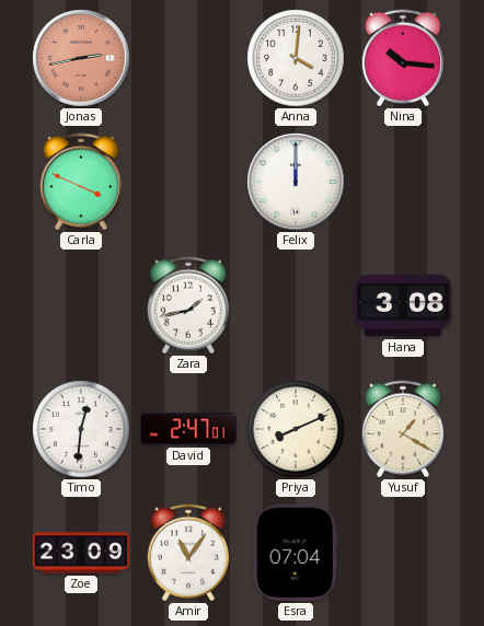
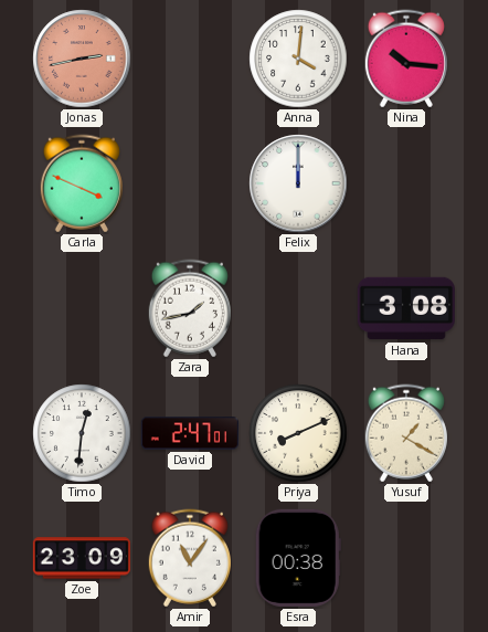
Esra: 07:04 -> 00:38 (298, 558)
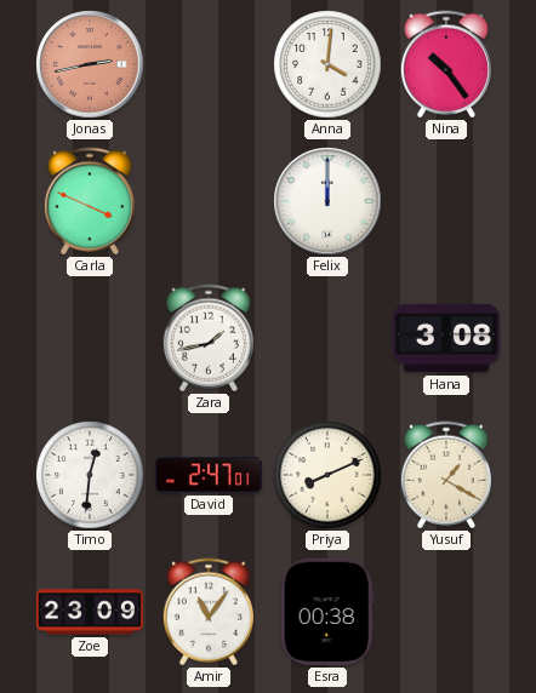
Nina: 10:16 -> 10:24 (446, 64)
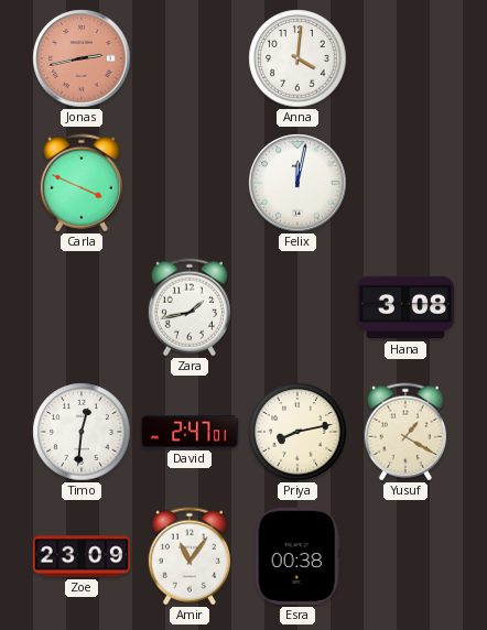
Nina: 10:24 -> none (446, 64)
Felix: 12:00 -> 12:02 (297, 183)
Priya: 8:11 -> 8:13 (297, 432)
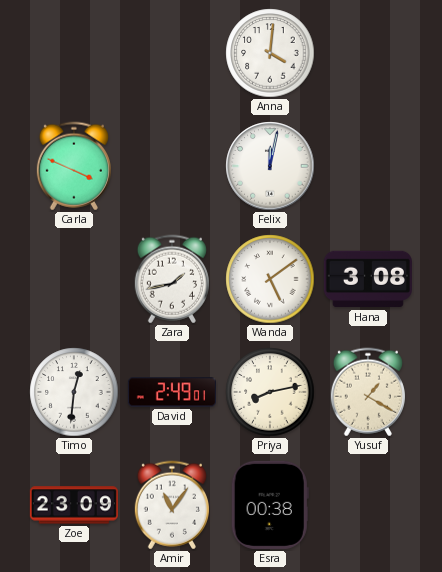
Jonas: 2:43 -> none (82, 58)
Wanda: none -> 5:09 (270, 279)
David: 2:47 -> 2:49 (172, 392)
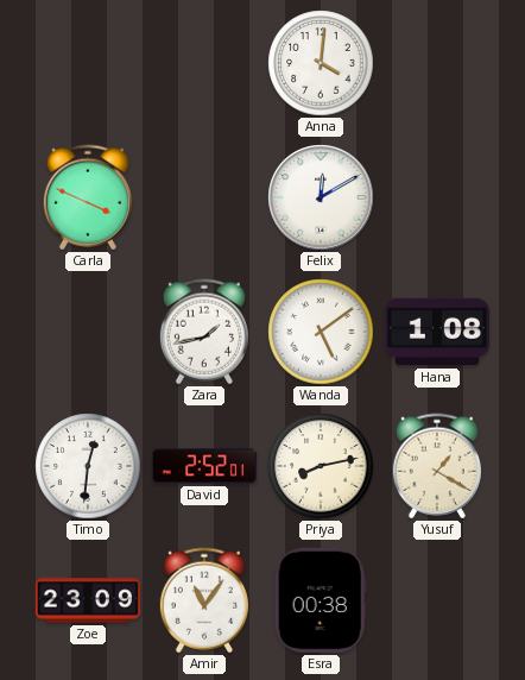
Felix: 12:02 -> 12:10 (321, 197)
Hana: 3:08 -> 1:08 (437, 332)
David: 2:49 -> 2:52 (204, 466)
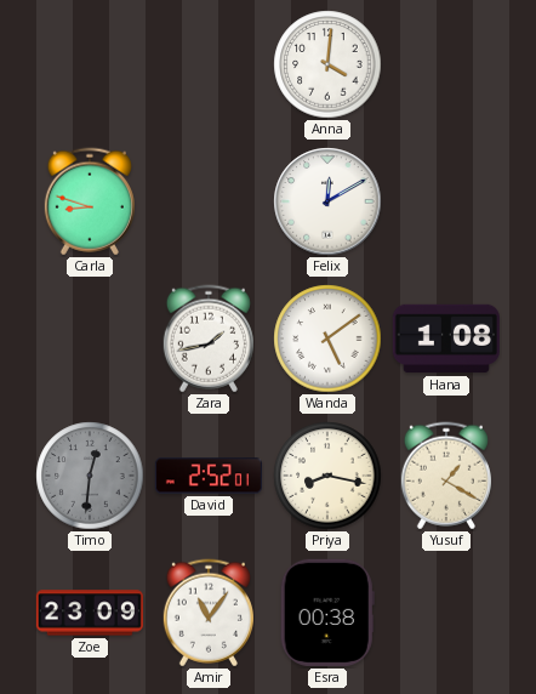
Carla: 3:49 -> 8:48 (90, 201)
Timo dial: white -> grey (90, 476)
Priya: 8:13 -> 8:17 (327, 476)
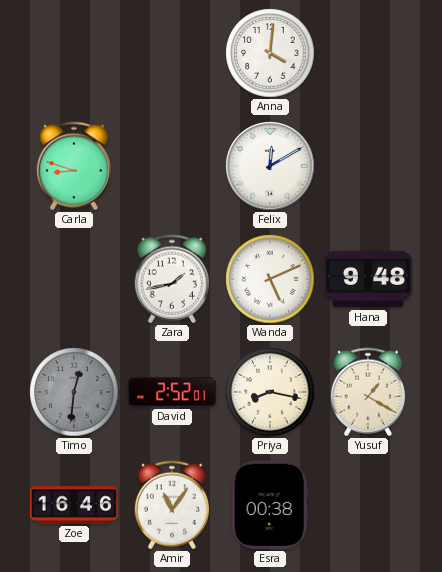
Wanda: 5:09 -> 5:11 (270, 279)
Hana: 1:08 -> 9:48 (368, 279)
Zoe: 23:09 -> 16:46 (74, 505)
